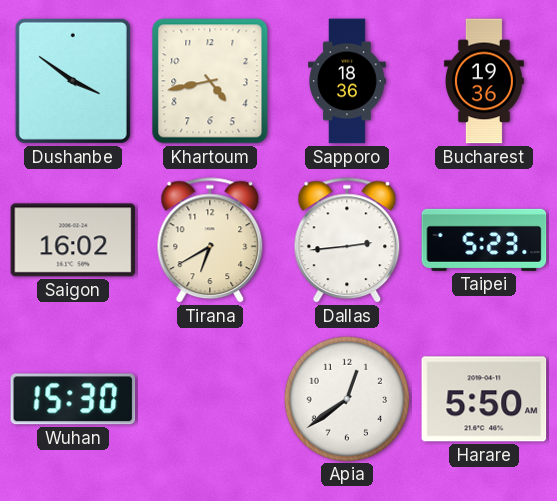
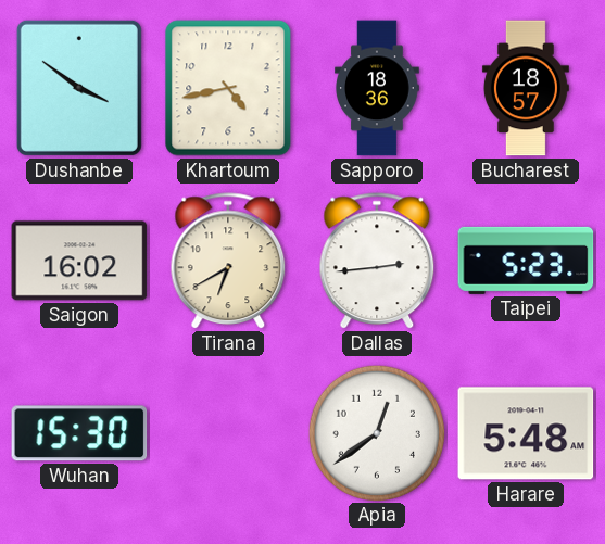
Bucharest: 19:36 -> 18:57 (526, 88)
Harare: 5:50 -> 5:48 (526, 433)
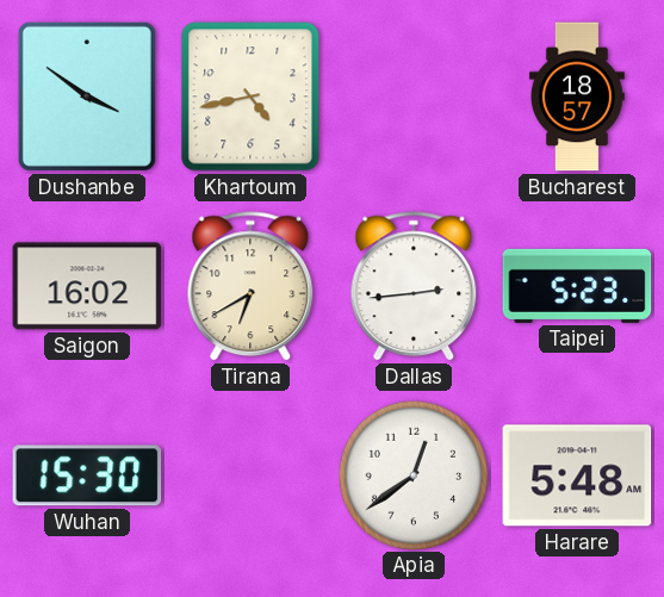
Sapporo: 18:36 -> none (378, 88)
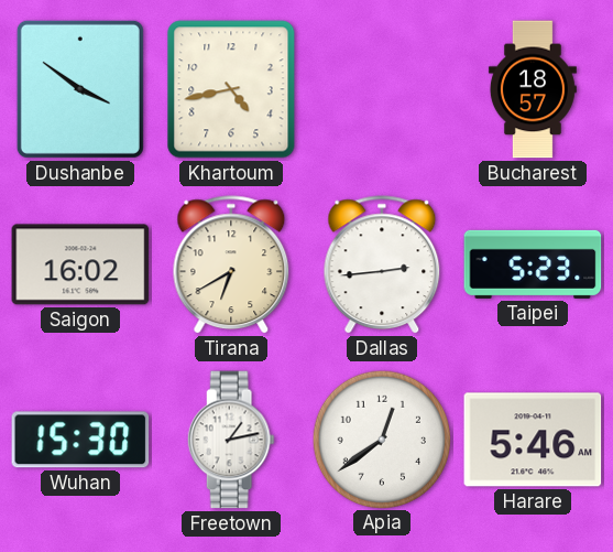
Freetown: none -> 1:13 (231, 440)
Harare: 5:48 -> 5:46 (533, 440)
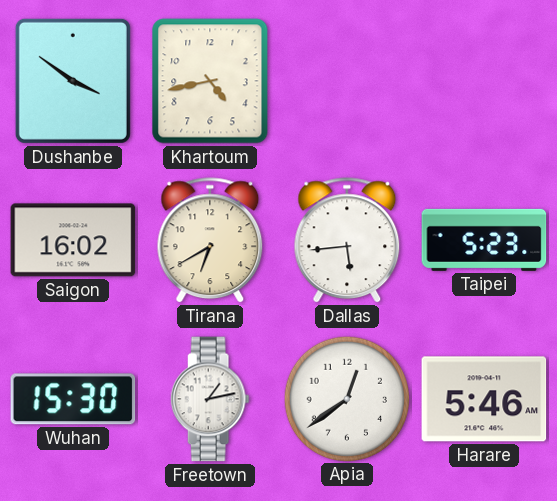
Bucharest: 18:57 -> none (533, 89)
Dallas: 2:44 -> 5:44 (347, 241)
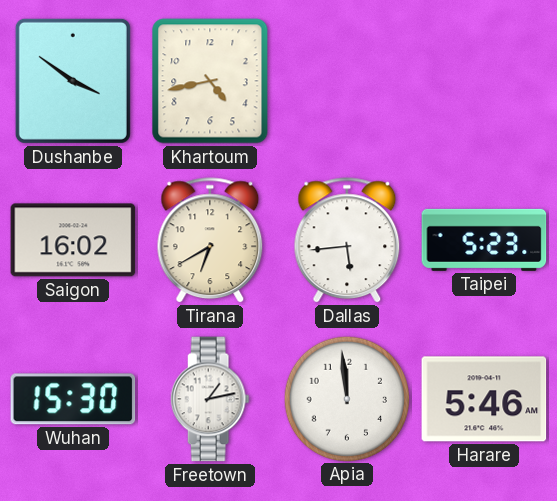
Apia: 12:39 -> 11:59 (346, 398)
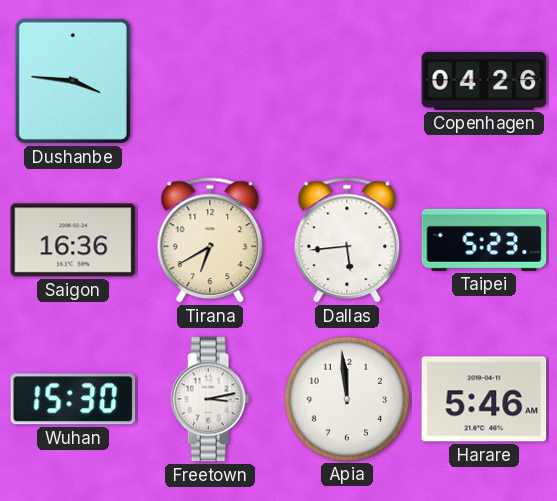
Dushanbe: 3:51 -> 3:46 (73, 81)
Khartoum: 4:43 -> none (210, 81)
Copenhagen: none -> 04:26 (484, 81)
Saigon: 16:02 -> 16:36 (73, 240)
Freetown: 1:13 -> 3:13 (210, 399)
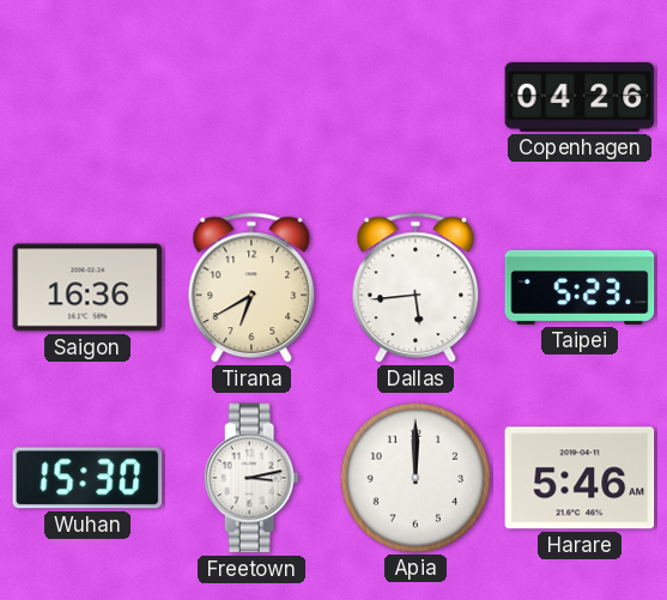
Dushanbe: 3:46 -> none (73, 81)
Apia: 11:59 -> 12:00 (414, 477)
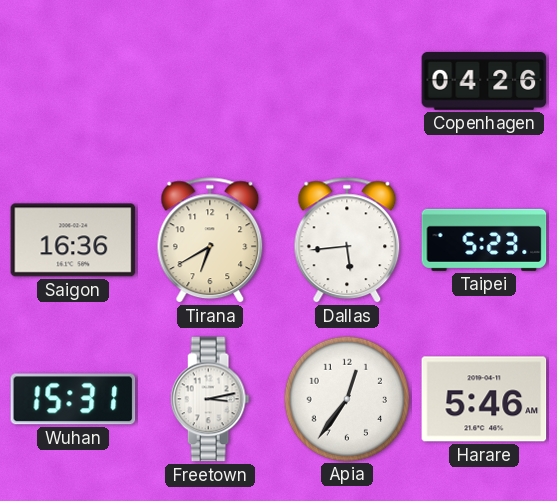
Wuhan: 15:30 -> 15:31 (73, 399)
Apia: 12:00 -> 12:36 (346, 398)
